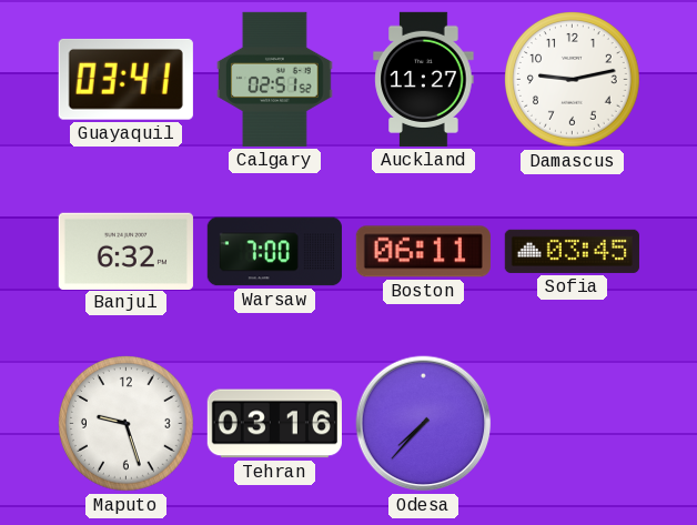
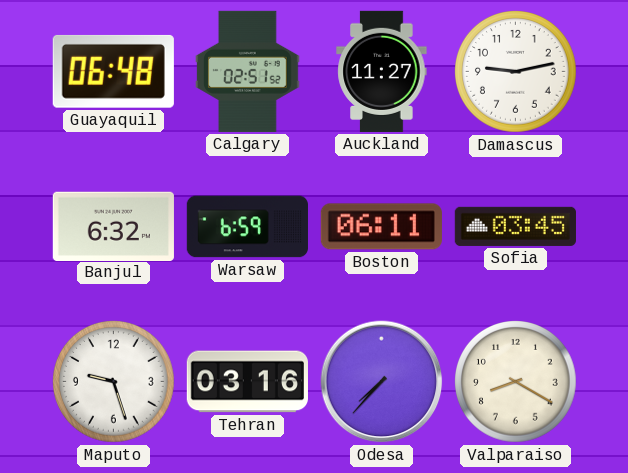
Guayaquil: 03:41 -> 06:48 (113, 71)
Warsaw: 7:00 -> 6:59 (247, 227)
Valparaiso: none -> 8:20 (516, 382)
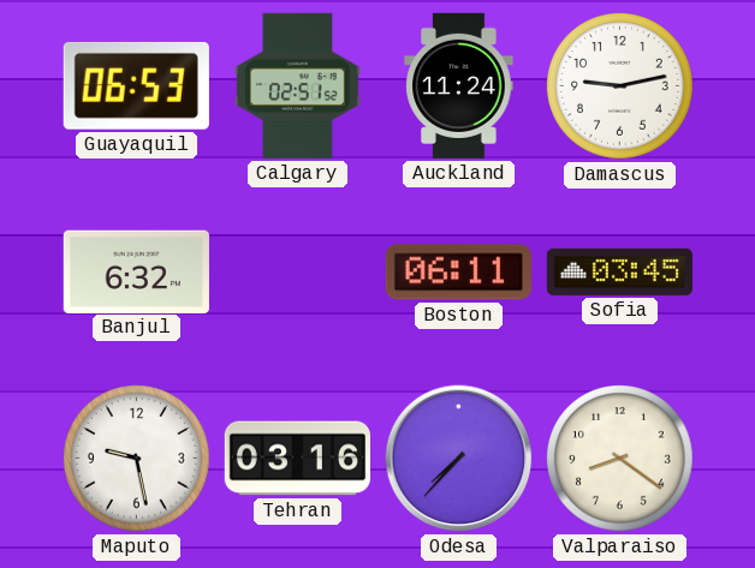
Guayaquil: 06:48 -> 06:53 (136, 85)
Auckland: 11:27 -> 11:24 (459, 85)
Warsaw: 6:59 -> none (247, 227)
Maputo: 9:27 -> 9:28 (137, 459)
Valparaiso: 8:20 -> 8:21 (620, 459)
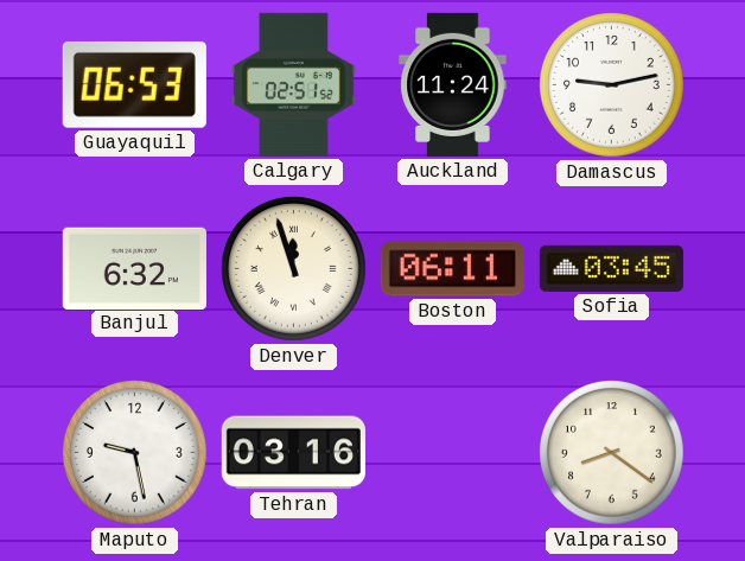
Denver: none -> 11:57 (294, 269)
Odesa: 7:37 -> none (459, 459)
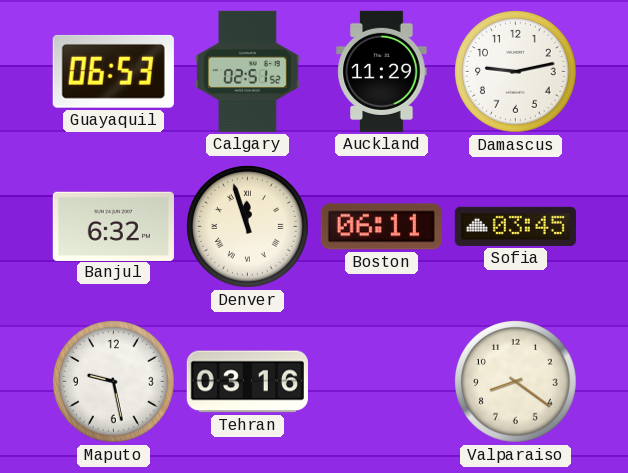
Auckland: 11:24 -> 11:29 (382, 71)
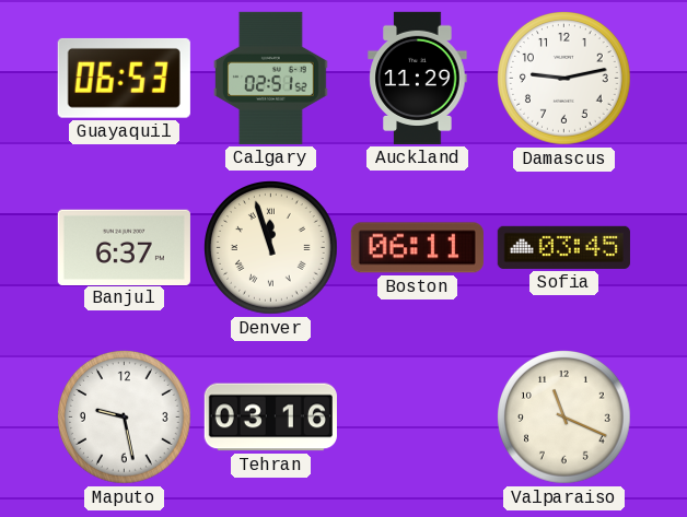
Banjul: 6:32 -> 6:37 (124, 247)
Valparaiso: 8:21 -> 11:19 (564, 418)
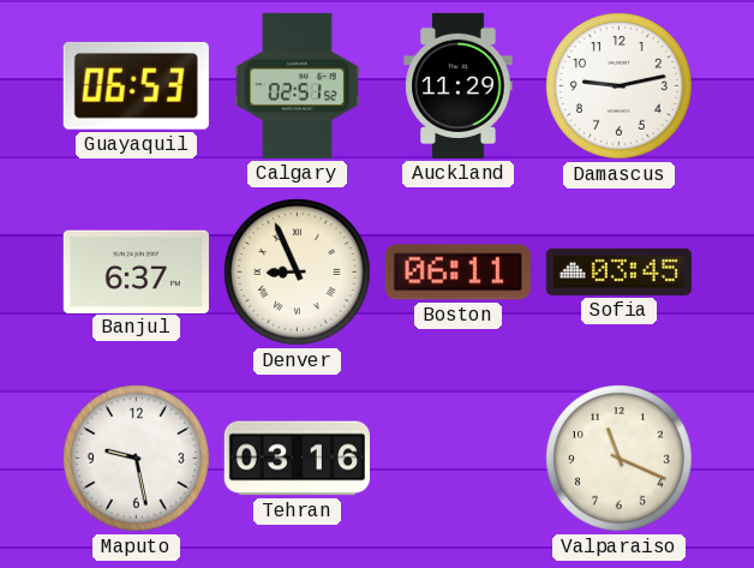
Denver: 11:57 -> 8:56 (298, 273)
